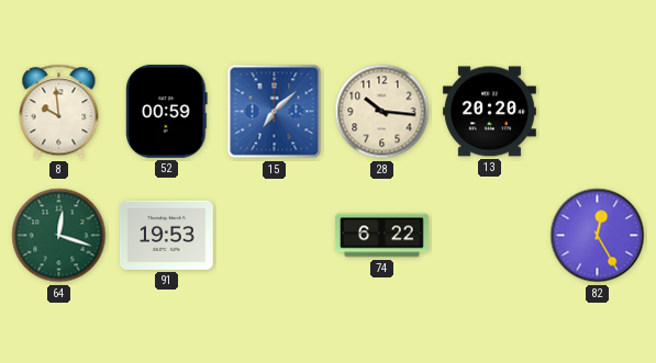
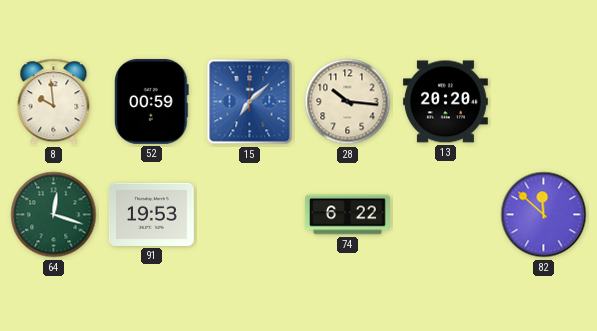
82: 12:25 -> 11:52 (544, 215)
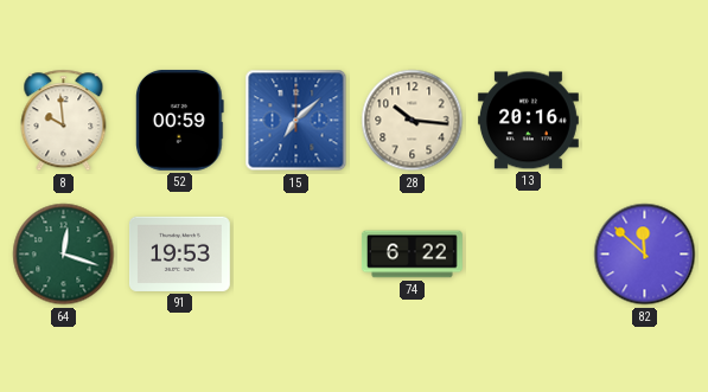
13: 20:20 -> 20:16 (528, 121)
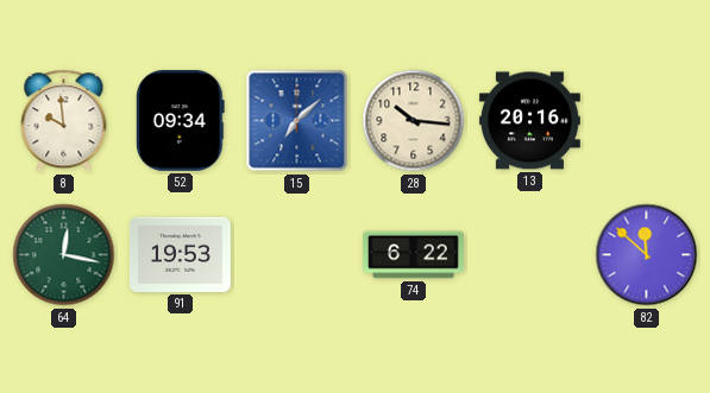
52: 00:59 -> 09:34 (181, 120)
64: 12:18 -> 12:17 (64, 255)
